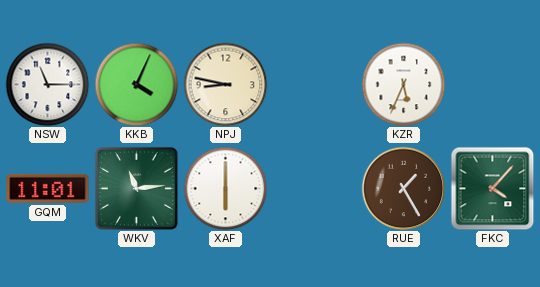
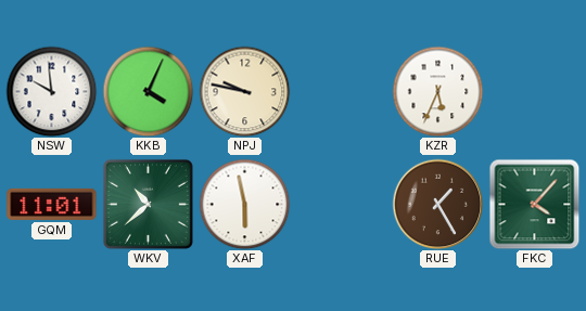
NSW: 11:15 -> 9:59 (51, 91)
NPJ: 8:47 -> 9:47 (244, 91)
WKV: 11:14 -> 10:38 (148, 204)
XAF: 6:00 -> 5:58 (244, 204)
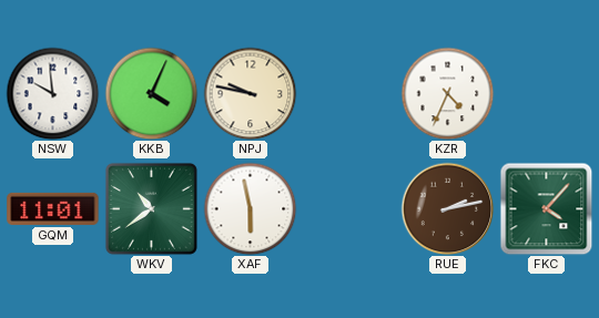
KZR: 5:34 -> 4:34 (447, 93)
WKV: 10:38 -> 10:39 (151, 208)
RUE: 1:25 -> 2:13 (447, 208)
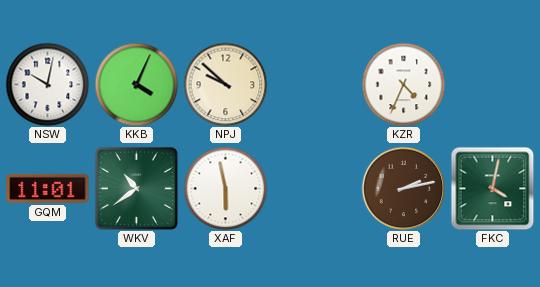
NSW: 9:59 -> 10:02 (47, 84)
NPJ: 9:47 -> 9:52 (225, 84)
FKC: 4:07 -> 4:02 (492, 188)
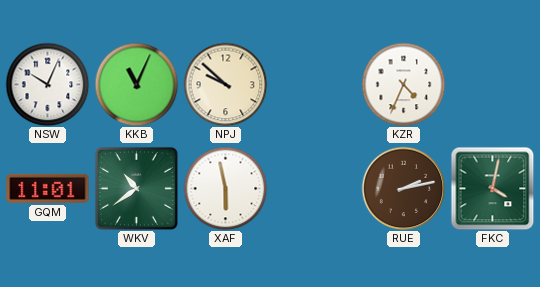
NSW: 10:02 -> 10:04 (47, 84)
KKB: 4:04 -> 11:04 (136, 84)
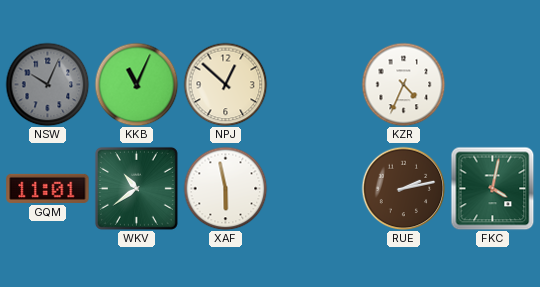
NSW dial: white -> grey (47, 84)
NPJ: 9:52 -> 12:52 (225, 84)
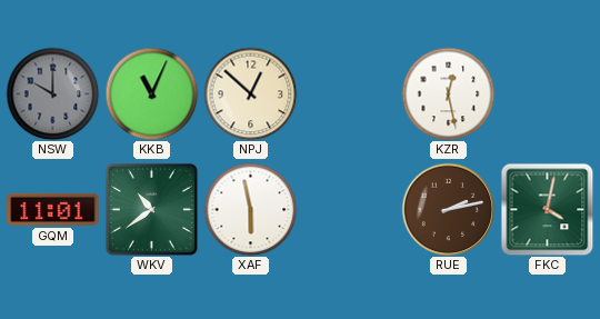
NSW: 10:04 -> 10:00 (52, 93)
KZR: 4:34 -> 12:28 (448, 93)
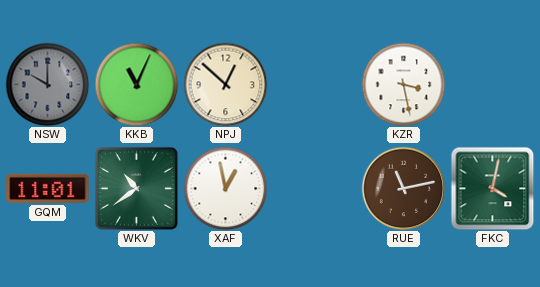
KZR: 12:28 -> 3:28 (403, 84)
XAF: 5:58 -> 12:58 (225, 188)
RUE: 2:13 -> 11:13 (403, 188)
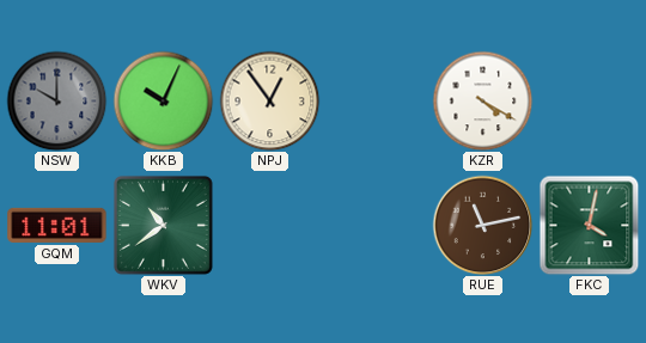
KKB: 11:04 -> 10:04 (163, 100)
NPJ: 12:52 -> 12:54 (269, 100)
KZR: 3:28 -> 4:20 (482, 100)
XAF: 12:58 -> none (225, 188)
